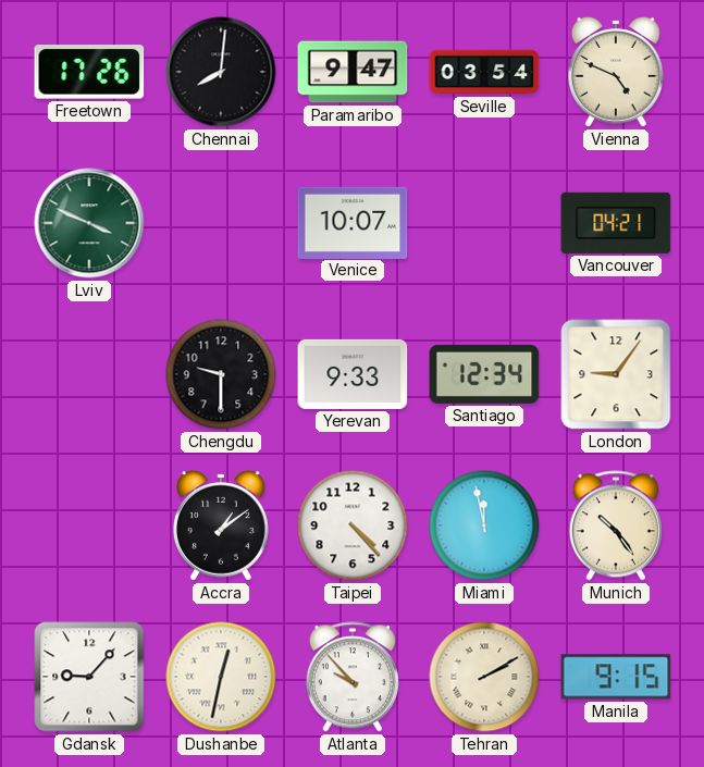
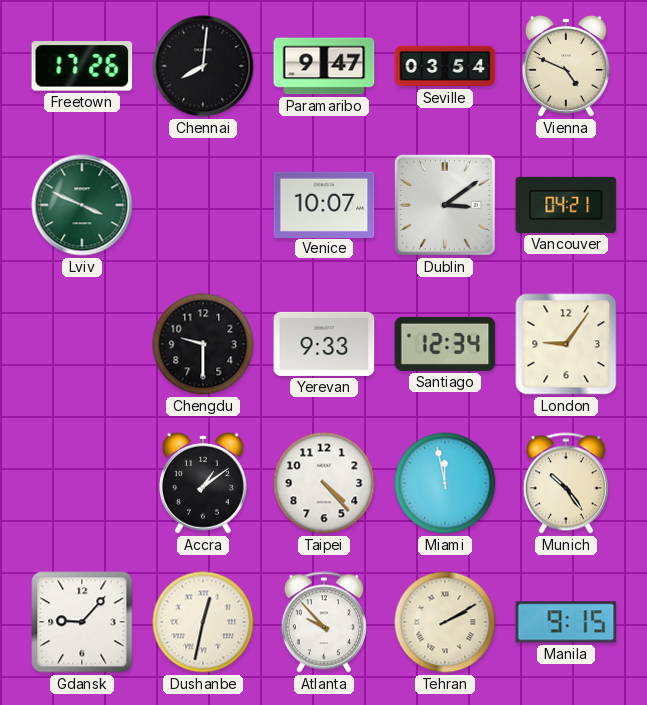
Dublin: none -> 3:09 (445, 205)
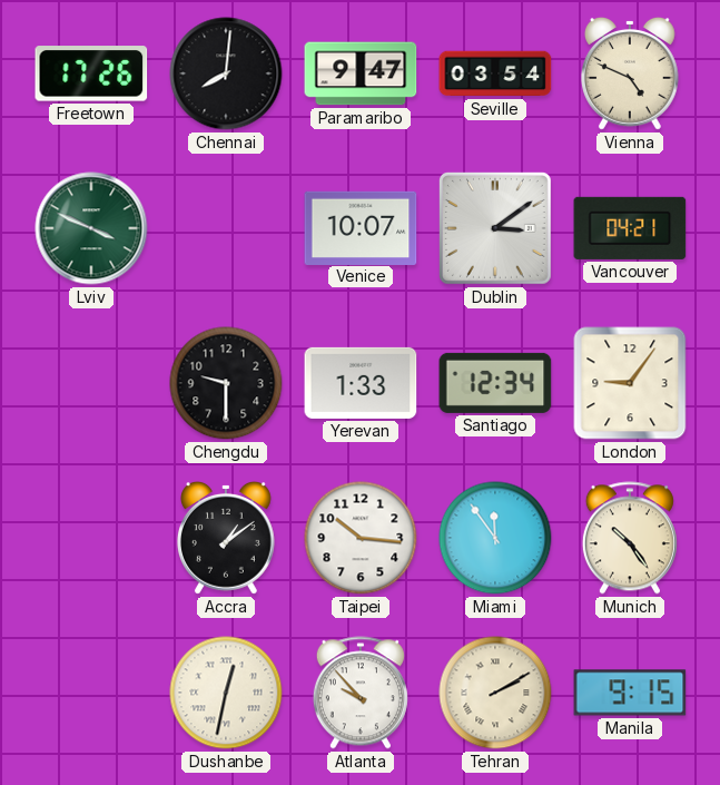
Yerevan: 9:33 -> 1:33 (361, 383)
Taipei: 4:23 -> 10:16 (361, 538)
Miami: 11:58 -> 11:54 (495, 538)
Gdansk: 9:07 -> none (82, 622)
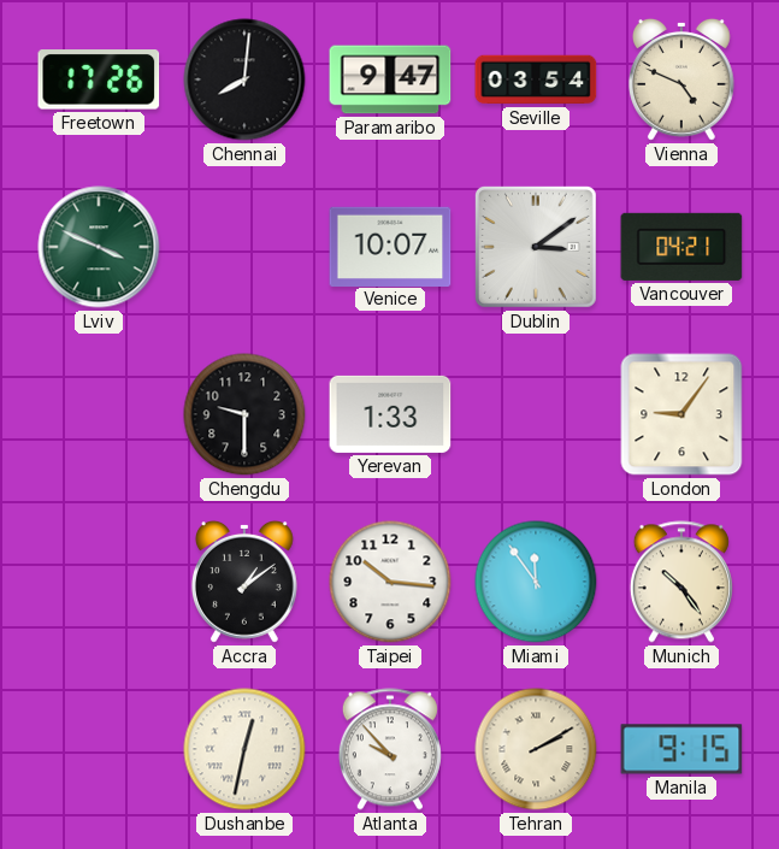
Santiago: 12:34 -> none (495, 383)
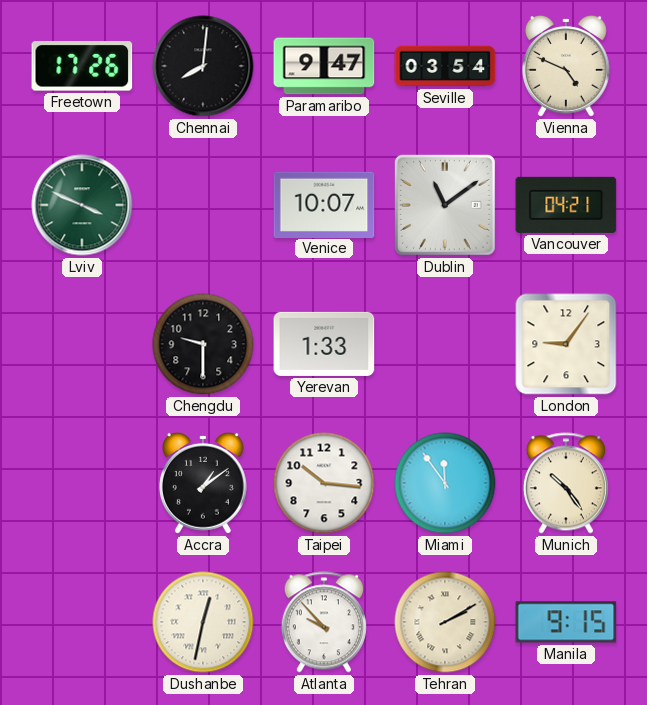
Dublin: 3:09 -> 11:09 (445, 205)
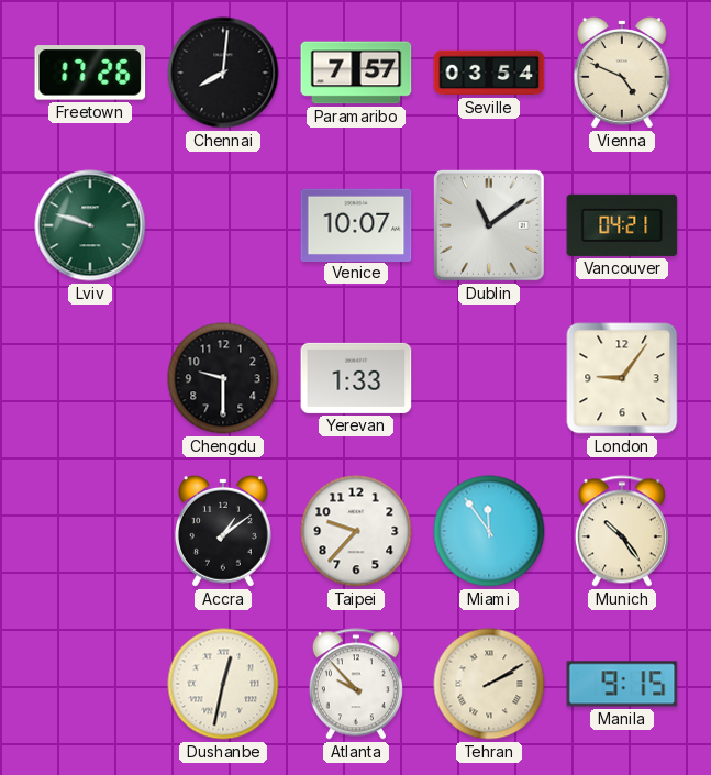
Paramaribo: 9:47 -> 7:57 (356, 73)
Lviv: 3:49 -> 9:48 (90, 225)
Taipei: 10:16 -> 9:37 (356, 531)
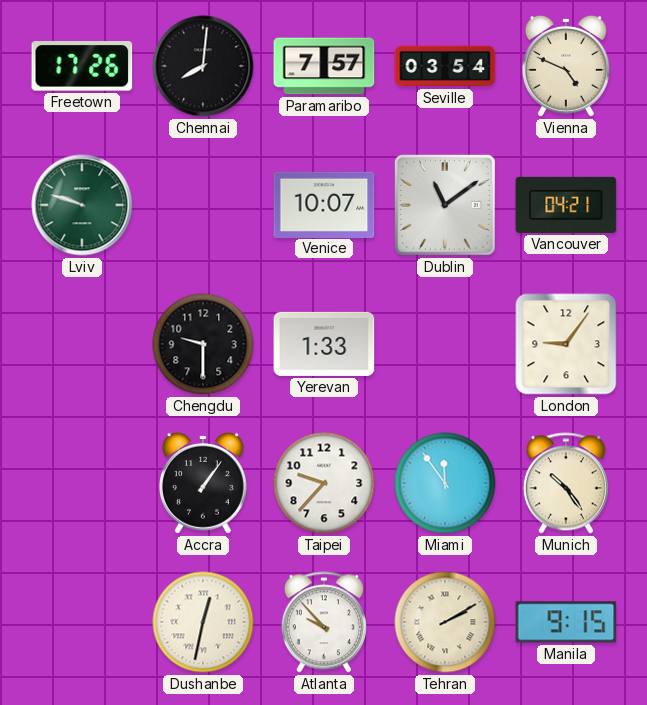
Accra: 1:09 -> 1:06 (203, 484)
